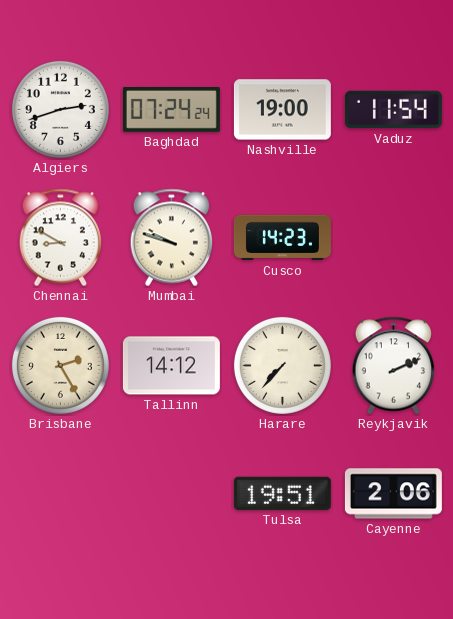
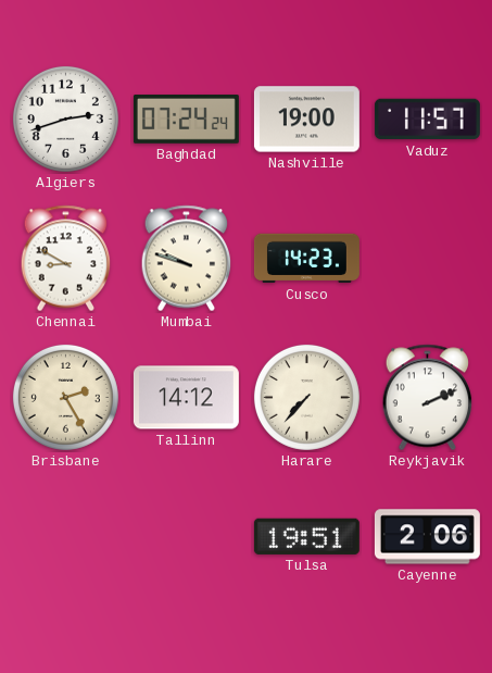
Vaduz: 11:54 -> 11:57 (427, 120)
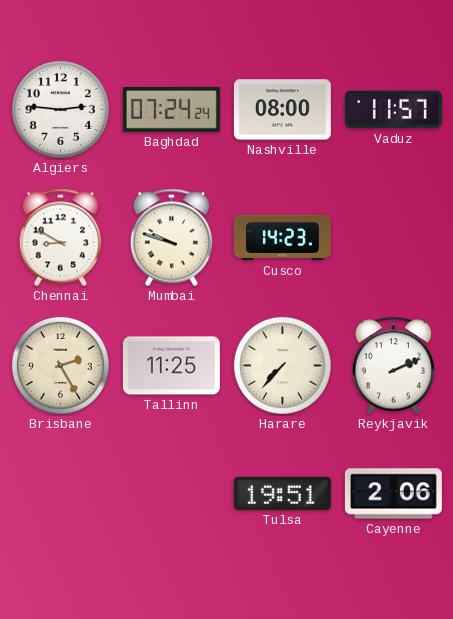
Algiers: 2:42 -> 2:46 (60, 109)
Nashville: 19:00 -> 08:00 (282, 110)
Tallinn: 14:12 -> 11:25 (171, 366)
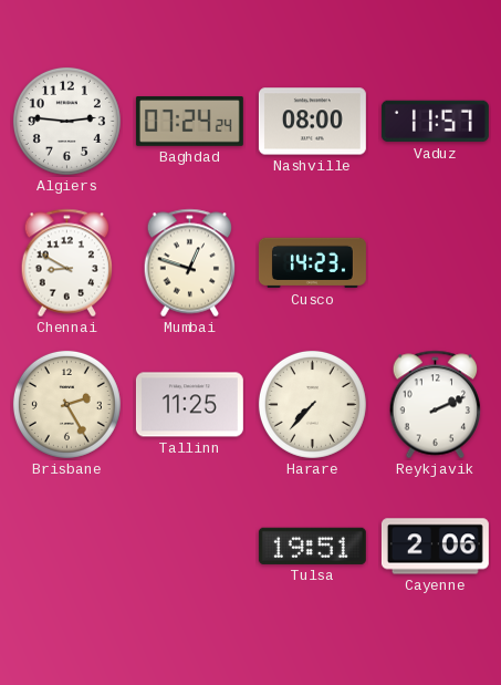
Mumbai: 9:48 -> 12:48 (190, 263)
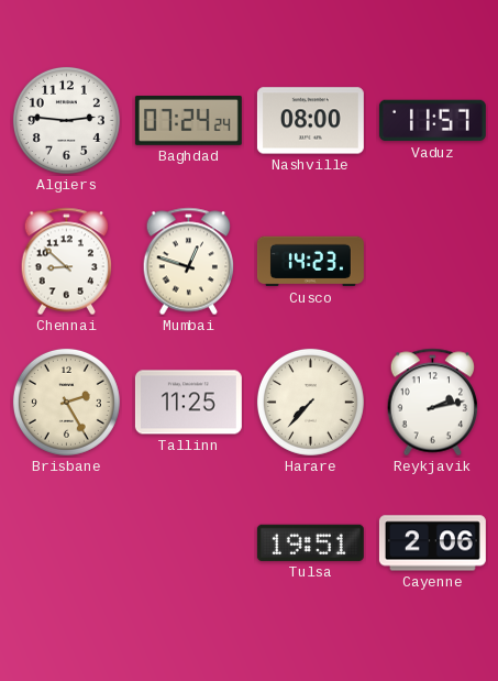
Chennai: 8:50 -> 8:52 (67, 262)
Reykjavik: 2:11 -> 2:13 (433, 403)
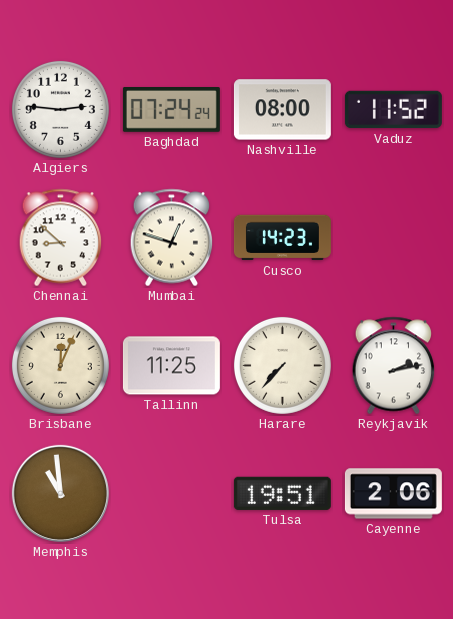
Vaduz: 11:57 -> 11:52 (393, 110)
Brisbane: 2:25 -> 12:04 (60, 365)
Memphis: none -> 10:59 (60, 493)
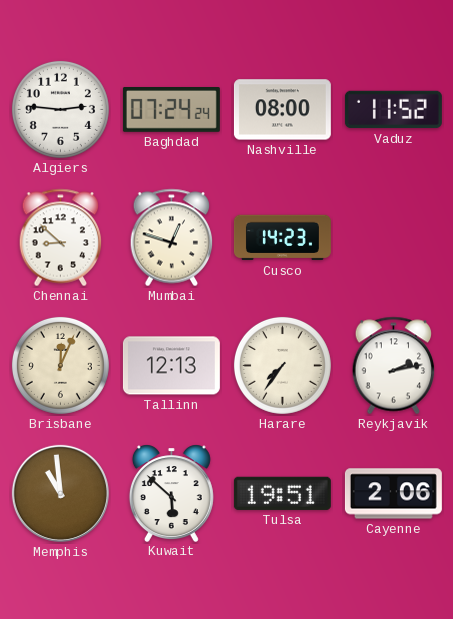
Tallinn: 11:25 -> 12:13 (171, 366)
Harare: 7:37 -> 7:36 (282, 365)
Kuwait: none -> 5:52 (171, 493)
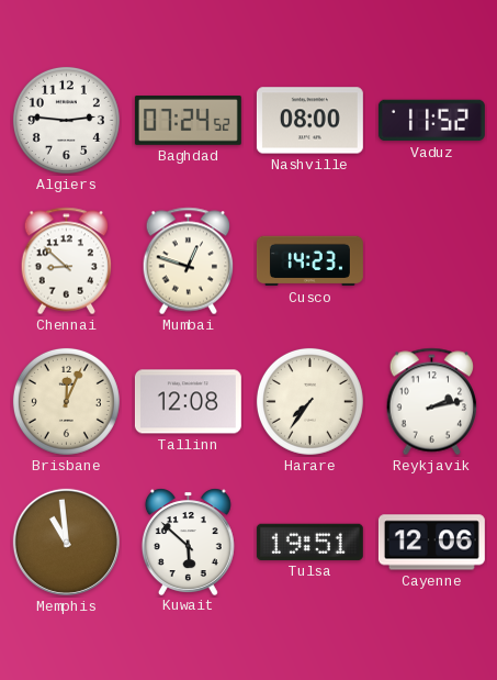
Baghdad: 07:24:24 -> 07:24:52 (188, 121)
Tallinn: 12:13 -> 12:08 (188, 402)
Cayenne: 2:06 -> 12:06 (431, 543)
